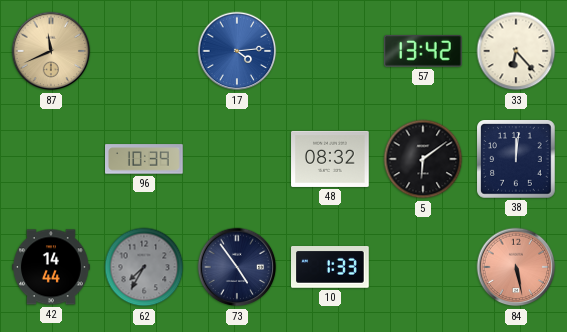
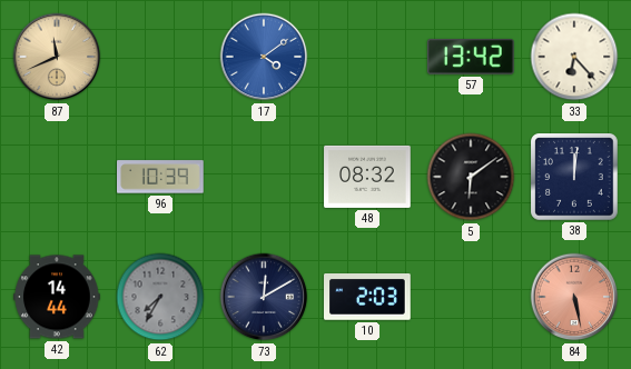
17: 4:14 -> 4:09 (264, 57)
73: 4:54 -> 12:10 (264, 297)
10: 1:33 -> 2:03 (368, 298)
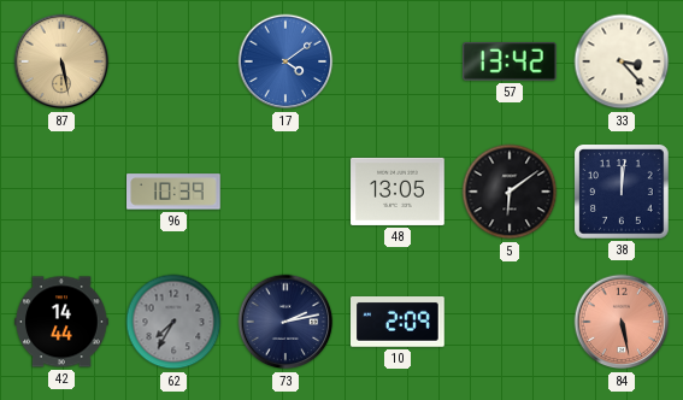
87: 11:41 -> 5:28 (61, 61)
33: 6:23 -> 3:23 (622, 61)
48: 08:32 -> 13:05 (398, 192)
73: 12:10 -> 2:13 (285, 322)
10: 2:03 -> 2:09 (399, 323)
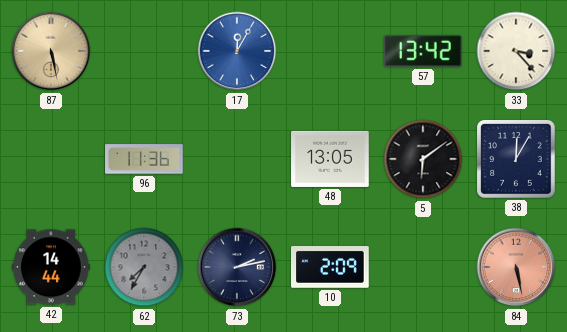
17: 4:09 -> 12:05 (237, 51)
96: 10:39 -> 11:36 (145, 159)
38: 12:01 -> 12:05 (517, 160)
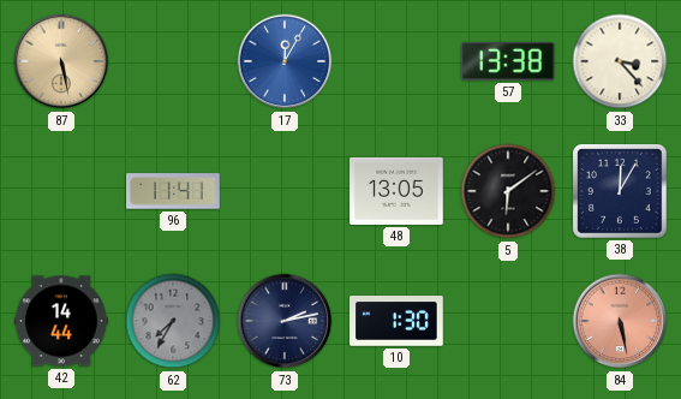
57: 13:42 -> 13:38 (508, 61)
96: 11:36 -> 11:41 (174, 191)
10: 2:09 -> 1:30 (398, 322)
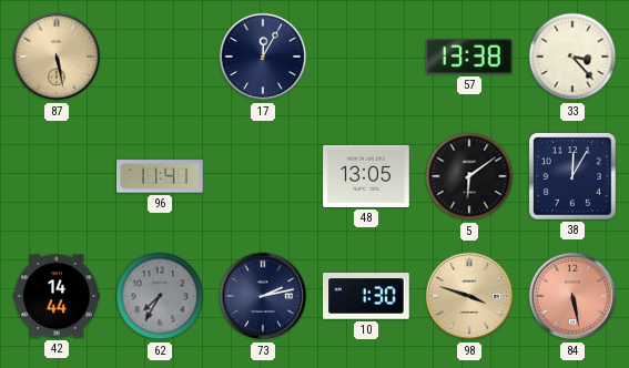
17 dial: blue -> navy (263, 57)
98: none -> 3:48 (469, 296)
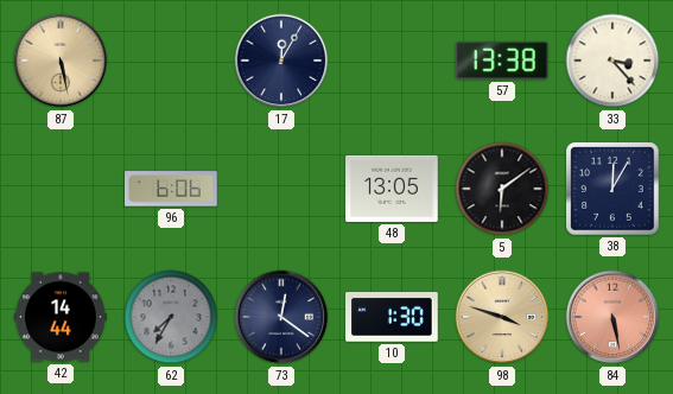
96: 11:41 -> 6:06 (172, 189)
73: 2:13 -> 12:21 (281, 317)
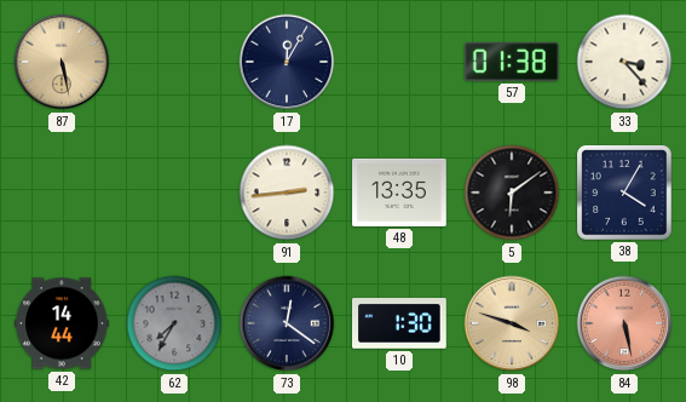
57: 13:38 -> 01:38 (512, 62)
96: 6:06 -> none (172, 189)
91: none -> 2:44 (287, 193)
48: 13:05 -> 13:35 (399, 193)
38: 12:05 -> 4:05 (626, 194)
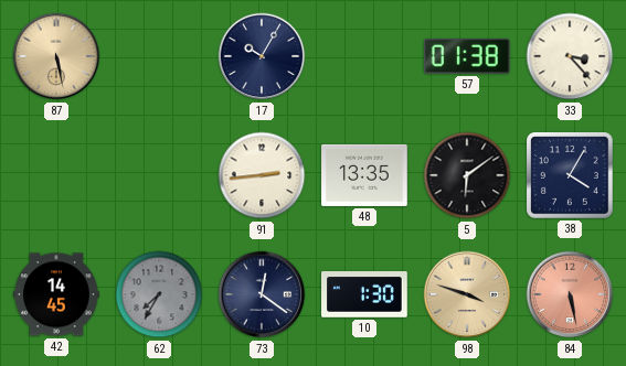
17: 12:05 -> 10:05 (262, 56)
42: 14:44 -> 14:45 (56, 294)
